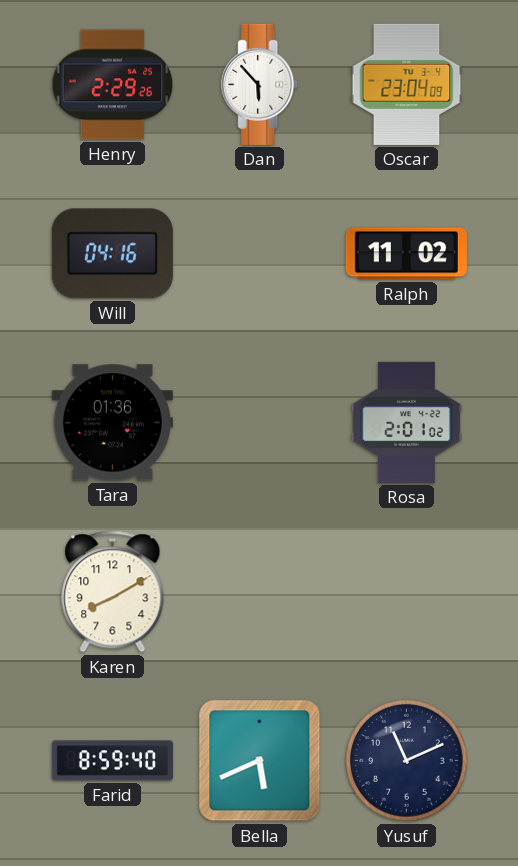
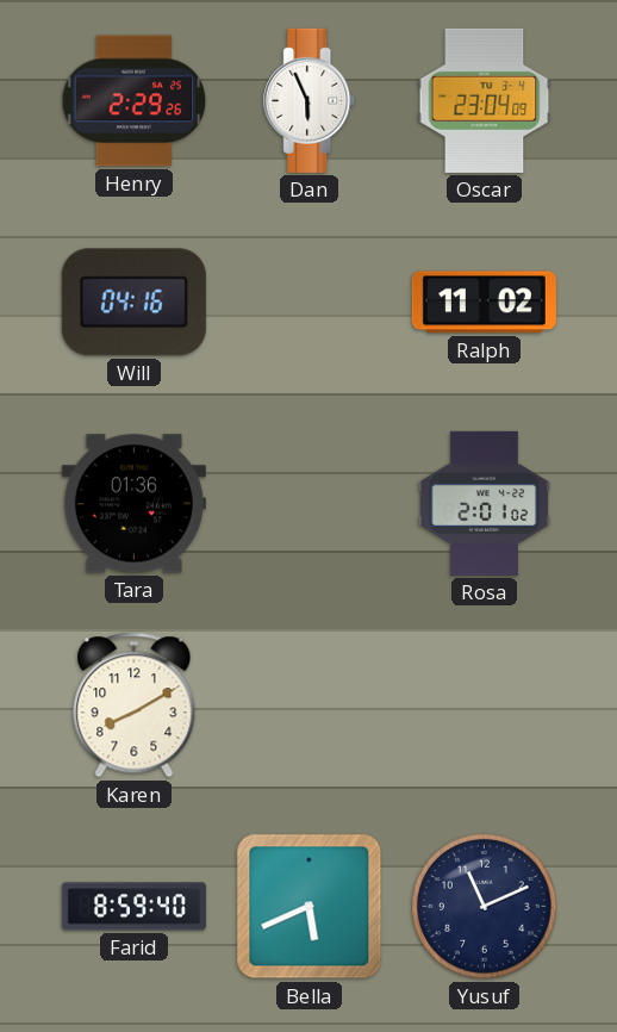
Dan: 5:53 -> 5:56 (310, 100)
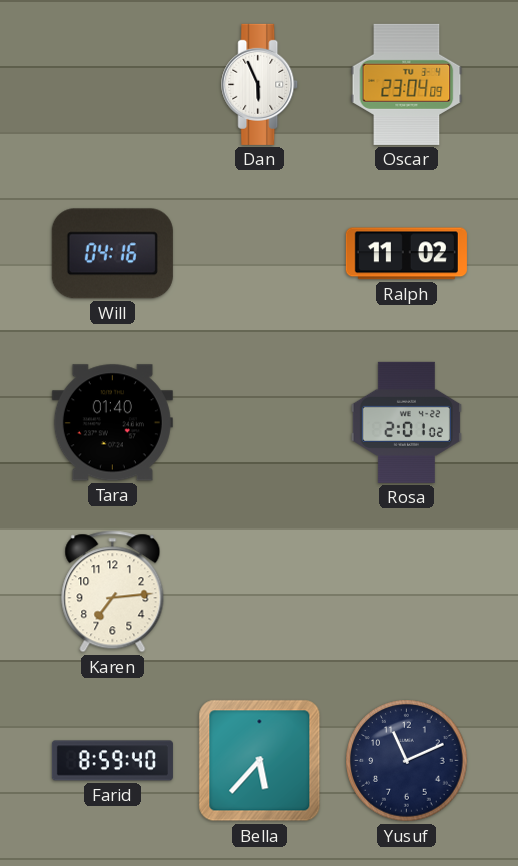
Henry: 2:29 -> none (135, 101)
Tara: 01:36 -> 01:40 (112, 423)
Karen: 8:10 -> 7:14 (113, 592)
Bella: 5:41 -> 5:37 (260, 761)
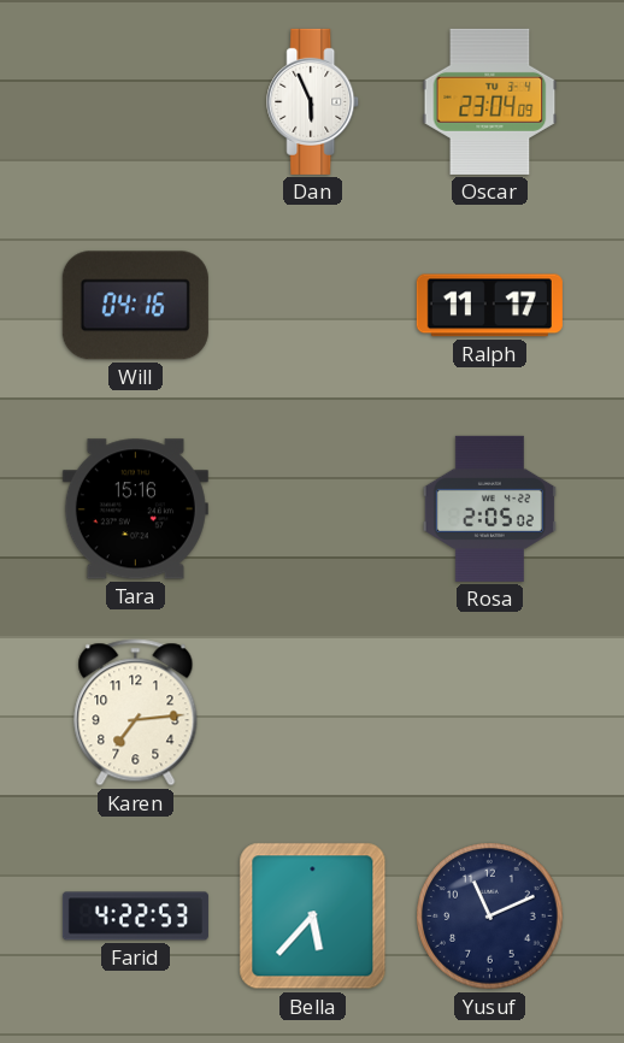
Ralph: 11:02 -> 11:17 (489, 306)
Tara: 01:40 -> 15:16 (135, 509)
Rosa: 2:01 -> 2:05 (489, 508)
Farid: 8:59 -> 4:22 (135, 917)
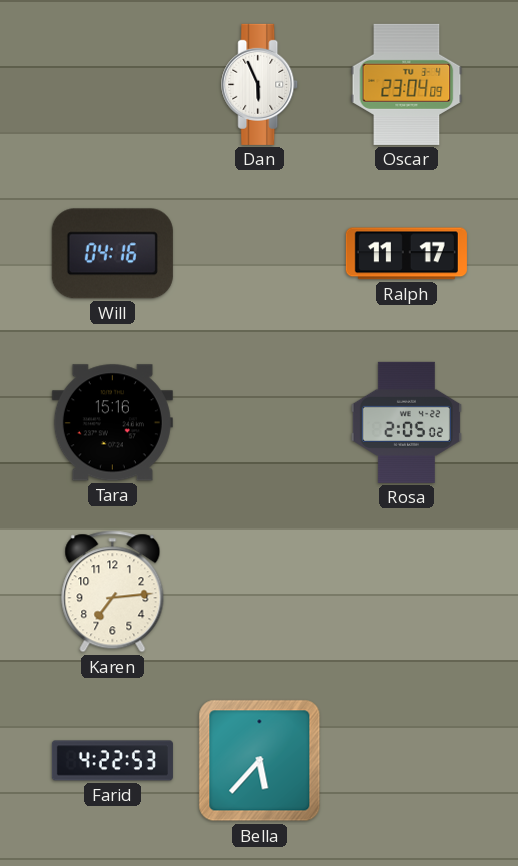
Yusuf: 11:11 -> none (490, 917)
